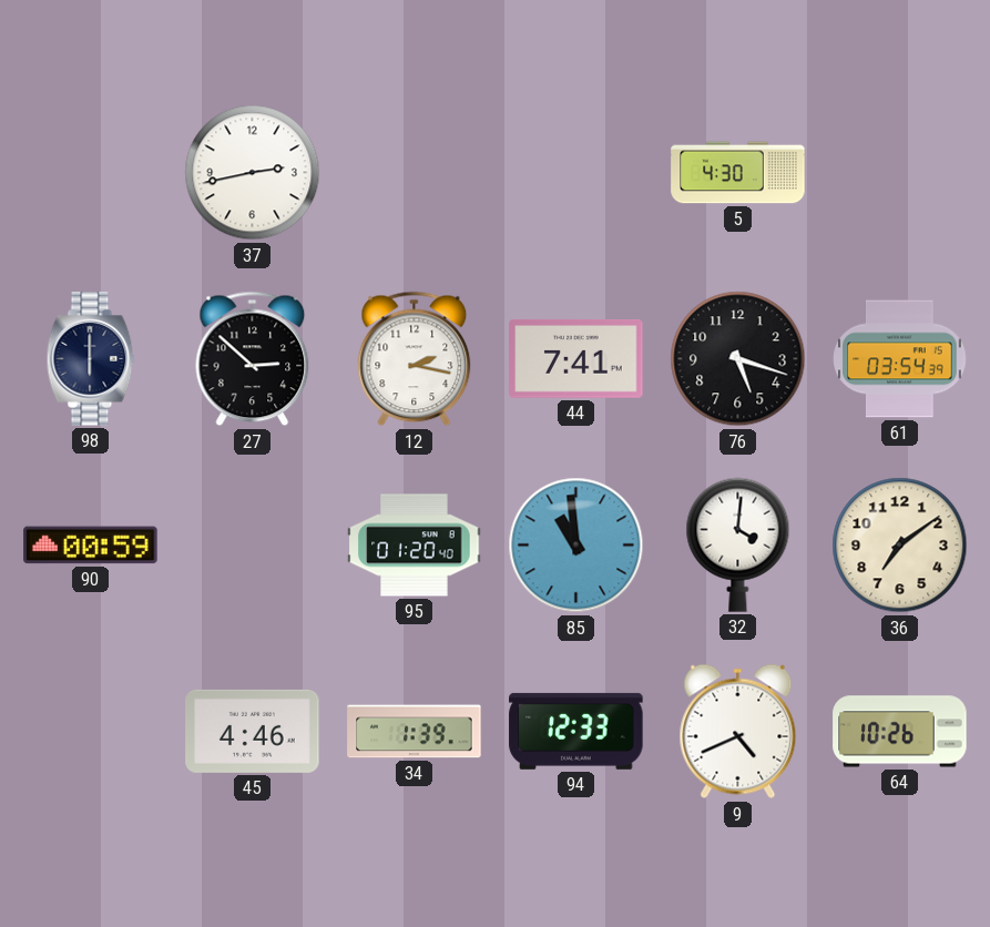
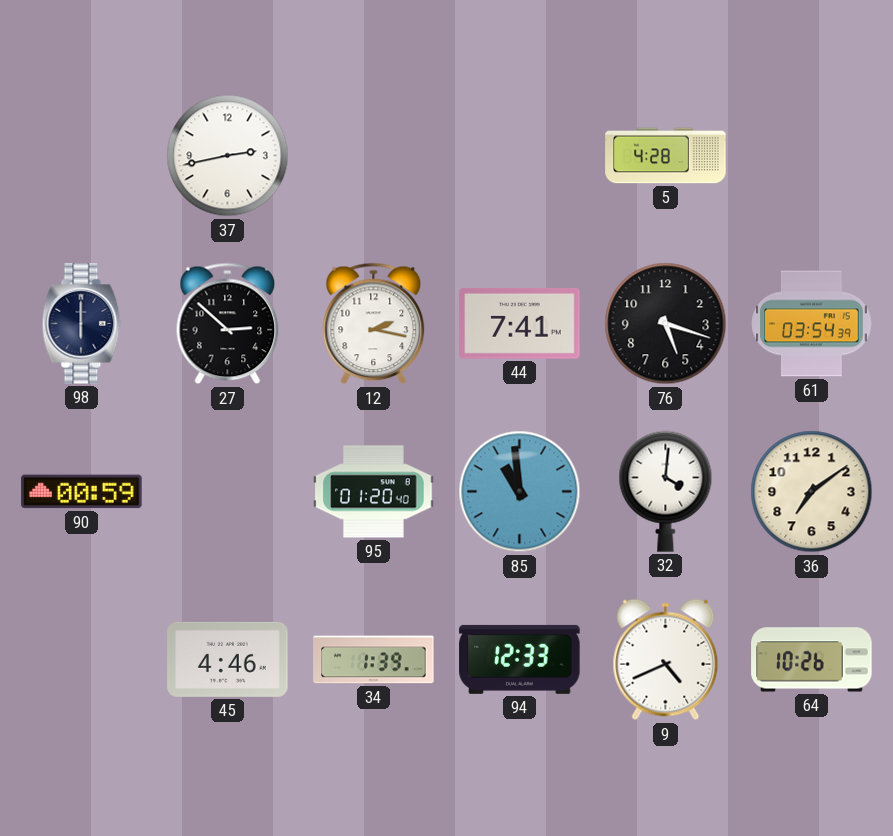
5: 4:30 -> 4:28 (666, 156)
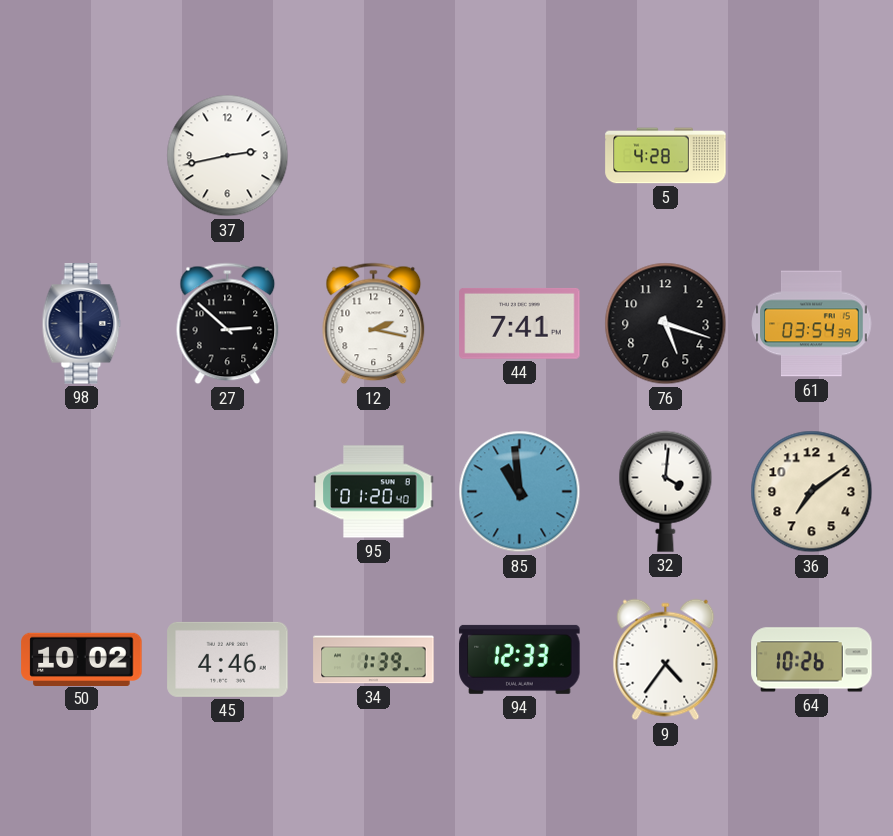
90: 00:59 -> none (82, 492)
50: none -> 10:02 (82, 659)
9: 4:41 -> 4:36 (666, 660)
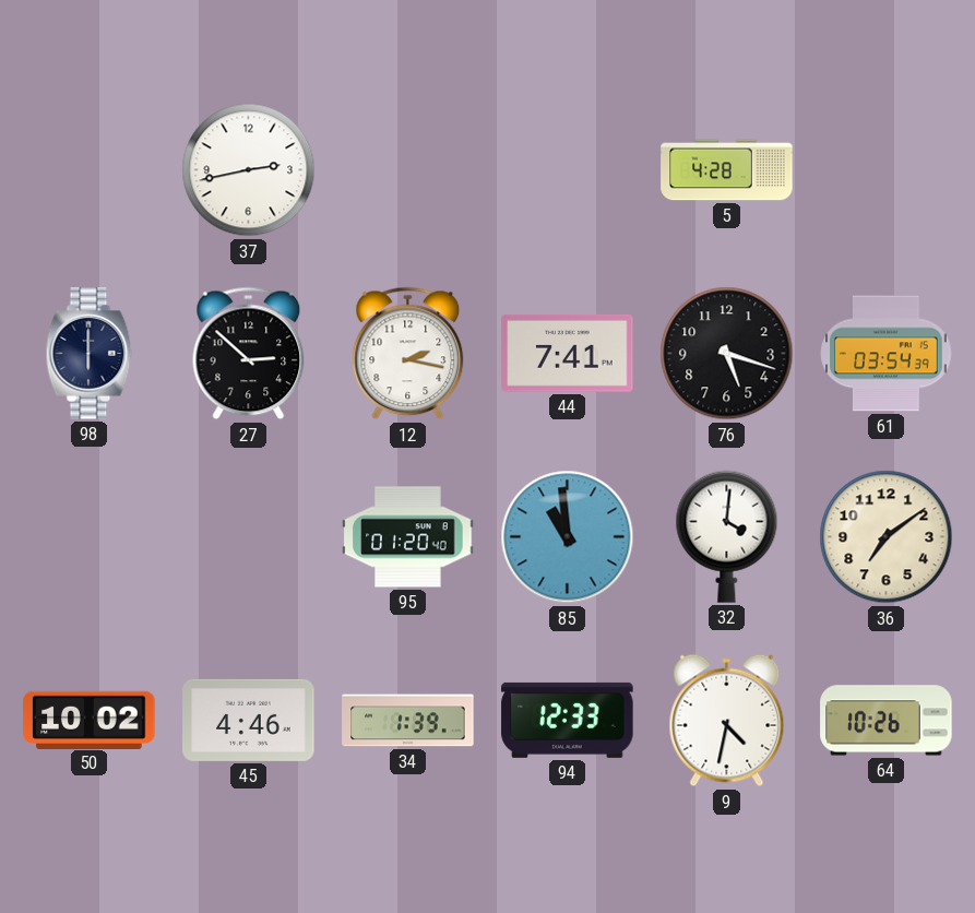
9: 4:36 -> 4:32 (727, 721)
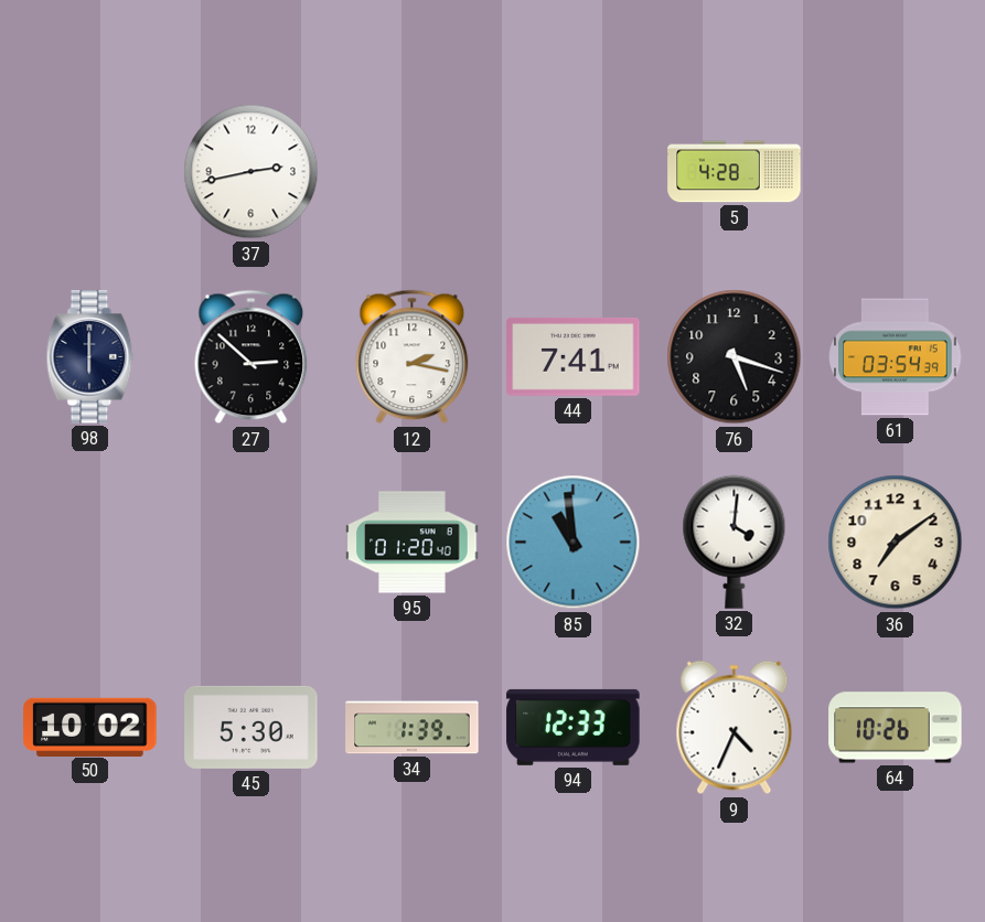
45: 4:46 -> 5:30 (251, 727)
9: 4:32 -> 4:34 (735, 728)
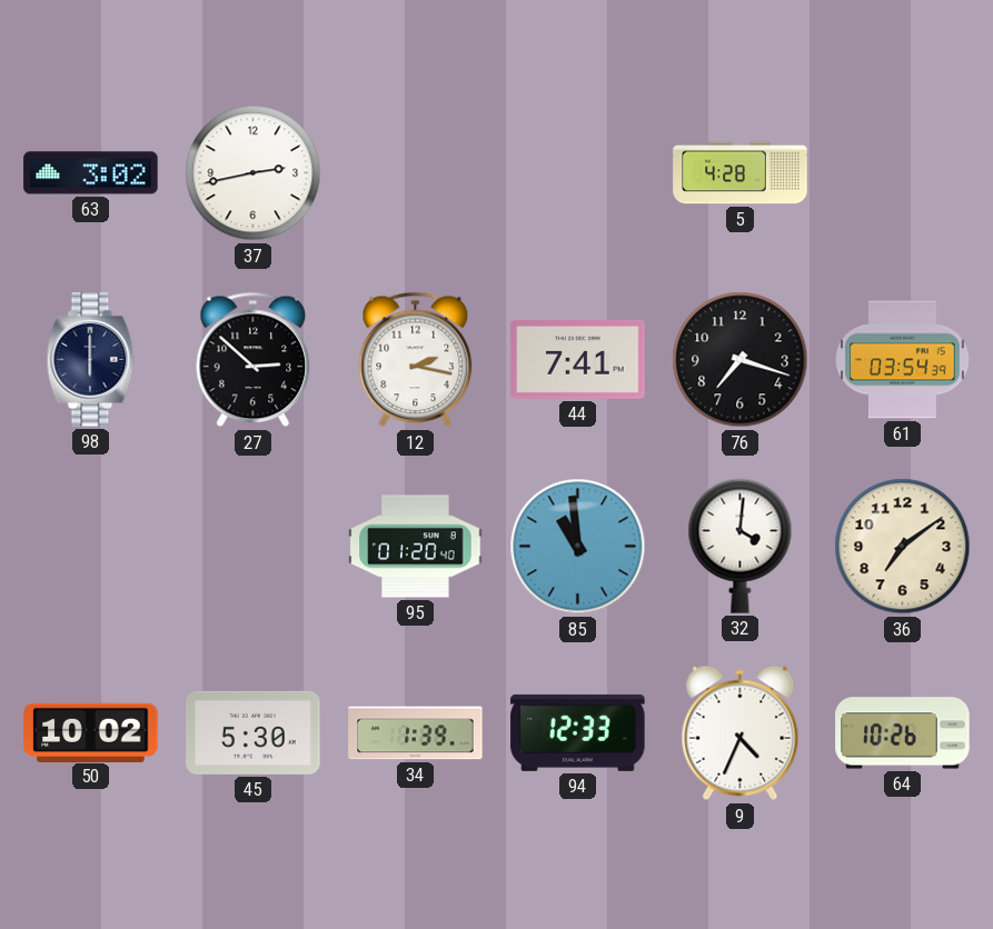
63: none -> 3:02 (91, 173)
76: 5:18 -> 7:18 (741, 360)
